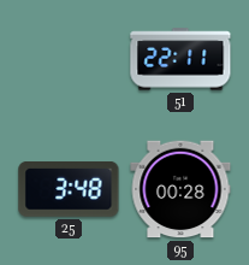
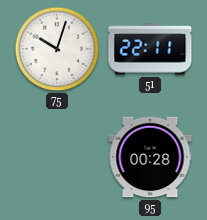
75: none -> 10:03 (57, 49)
25: 3:48 -> none (69, 190)
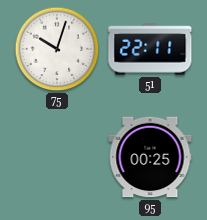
95: 00:28 -> 00:25 (150, 157)
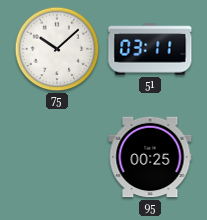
75: 10:03 -> 10:08 (57, 49)
51: 22:11 -> 03:11 (150, 49)
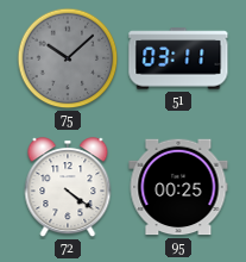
75 dial: white -> grey (68, 58)
72: none -> 4:21 (68, 188)
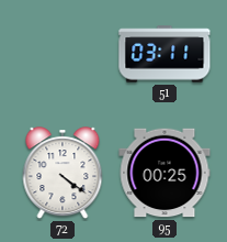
75: 10:08 -> none (68, 58)
